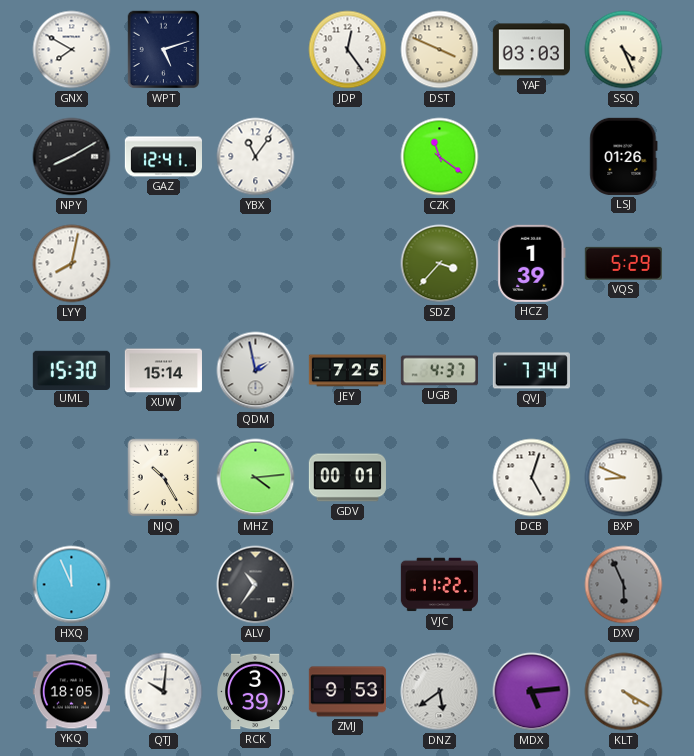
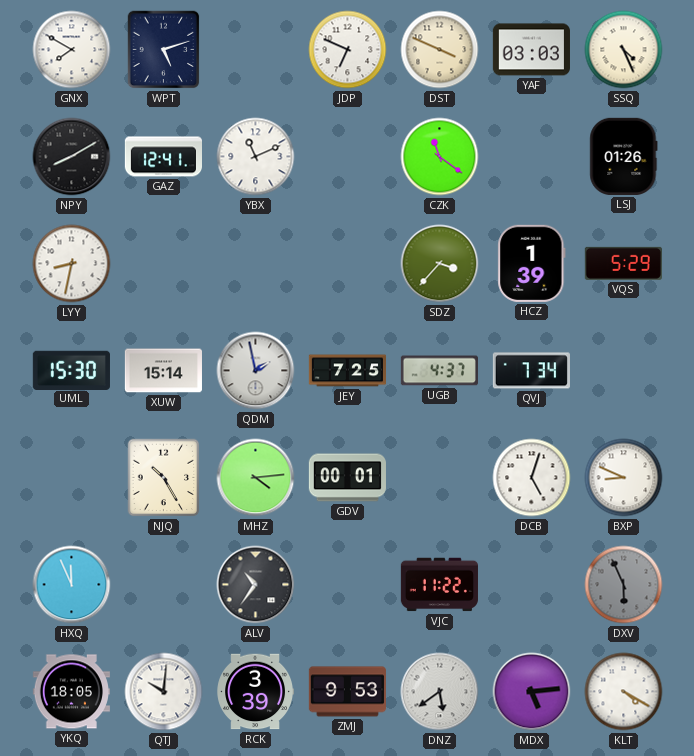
JDP: 12:24 -> 6:49 (348, 50)
YBX: 11:06 -> 11:11 (256, 157)
LYY: 8:02 -> 8:32 (72, 264)
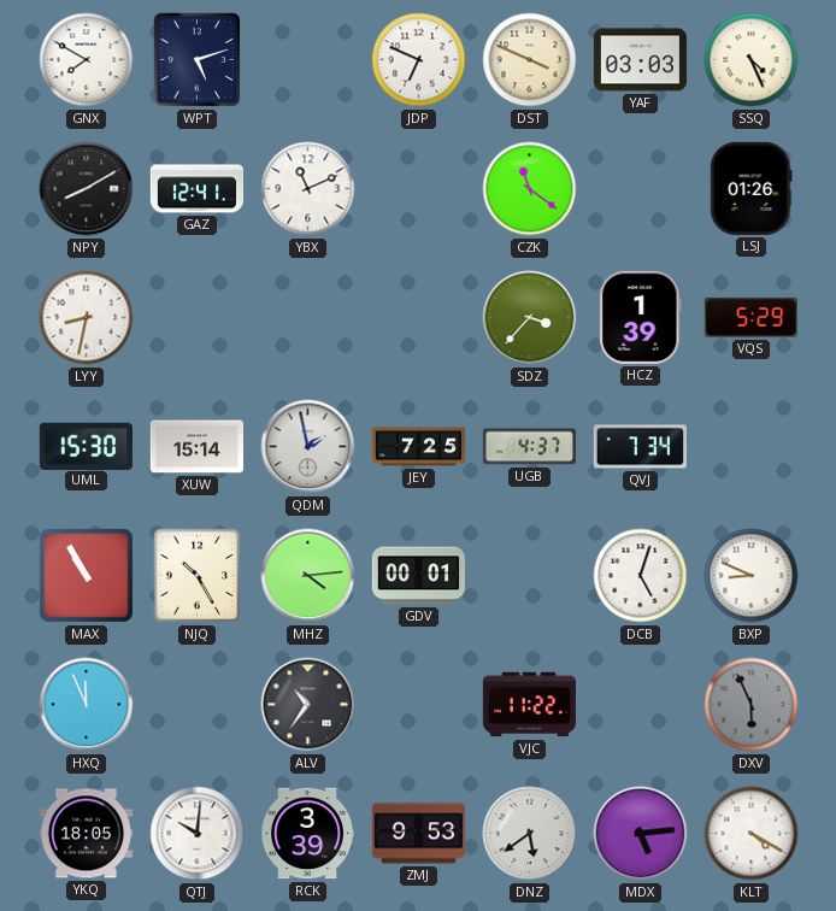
MAX: none -> 10:55 (86, 575)
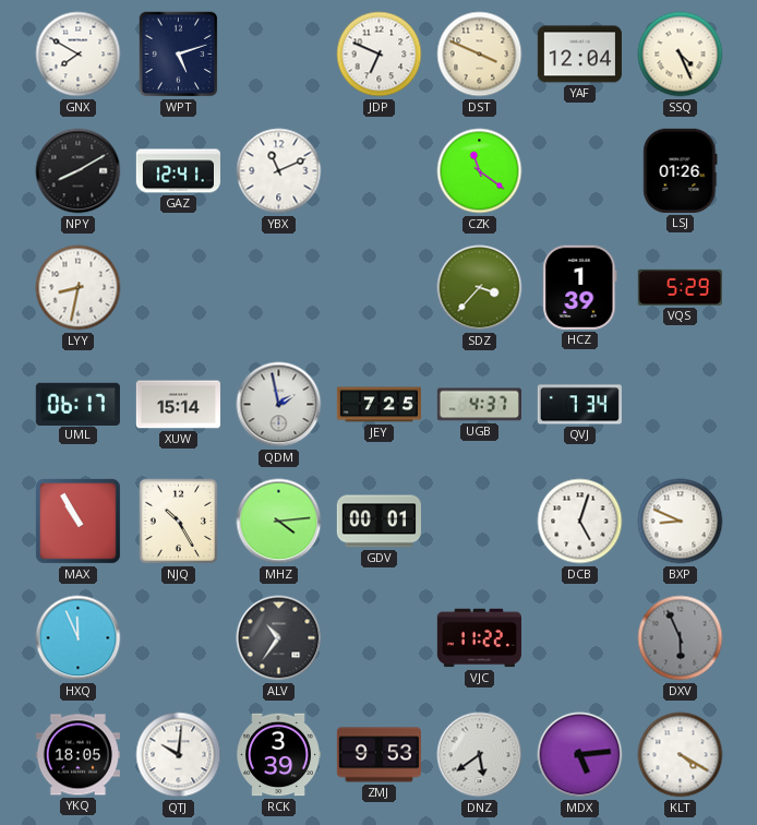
YAF: 03:03 -> 12:04 (579, 55)
UML: 15:30 -> 06:17 (77, 404)
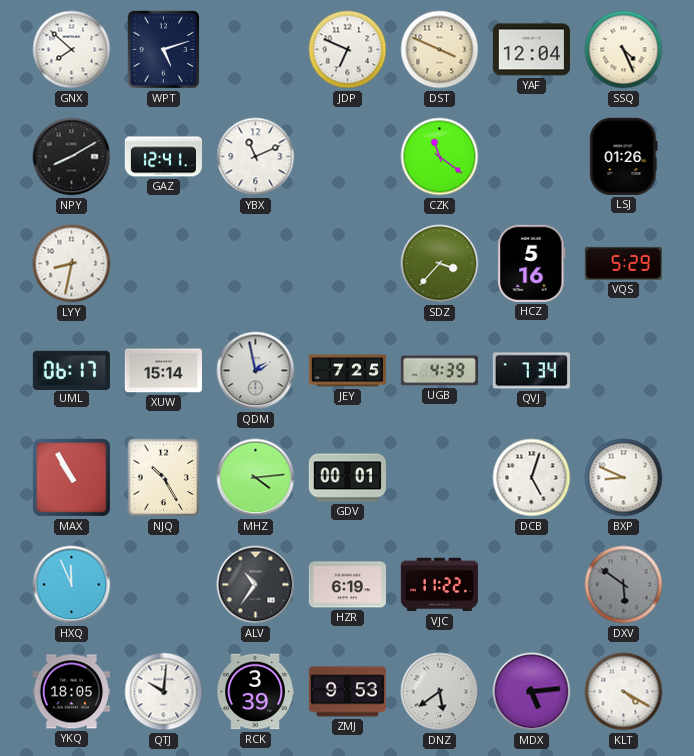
GNX: 7:50 -> 7:52 (72, 50)
HCZ: 1:39 -> 5:16 (532, 263)
UGB: 4:37 -> 4:39 (439, 371)
HZR: none -> 6:19 (347, 585)
DXV: 5:56 -> 5:51 (624, 585)
